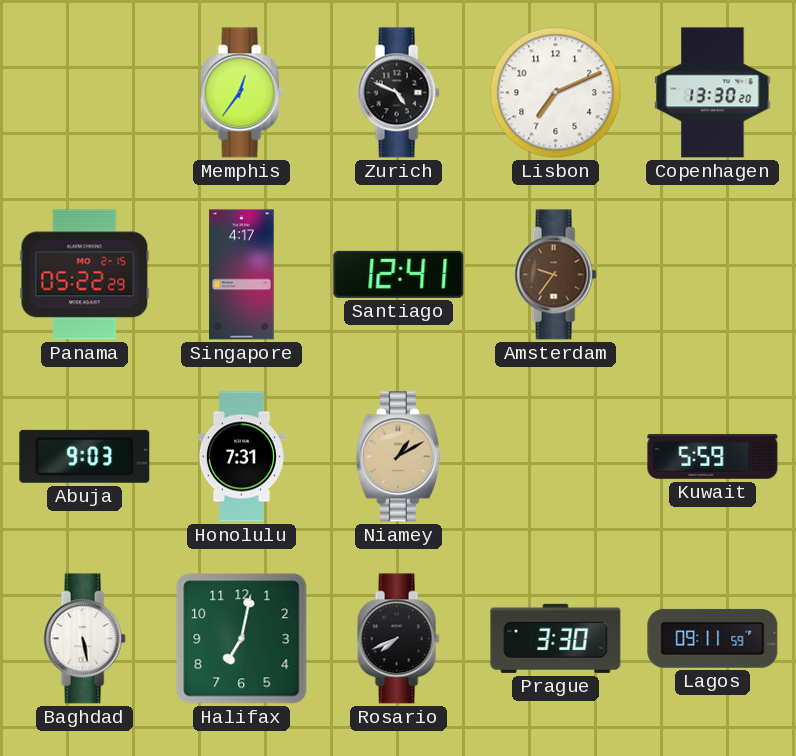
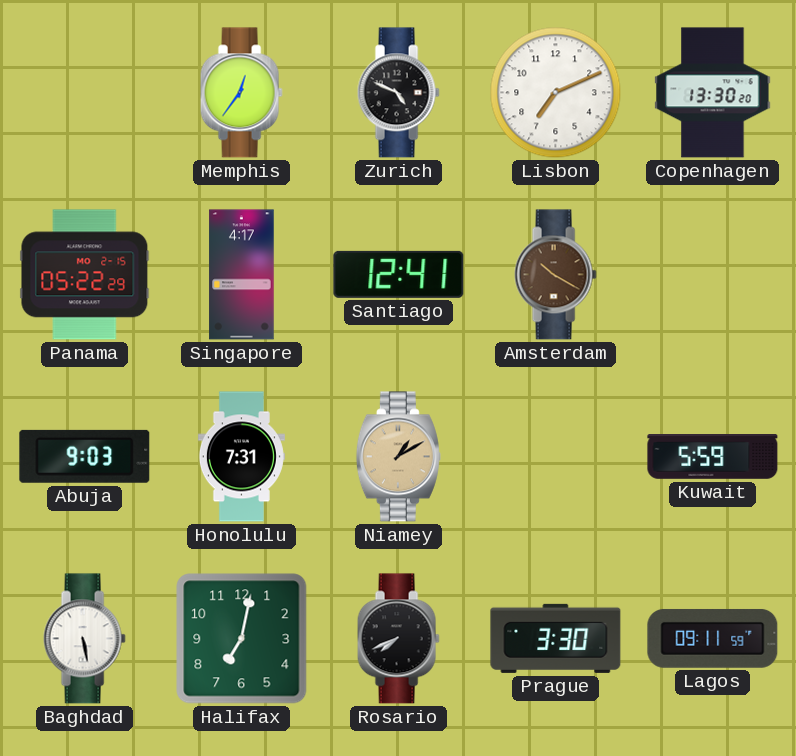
Amsterdam: 9:36 -> 10:20 (555, 275)
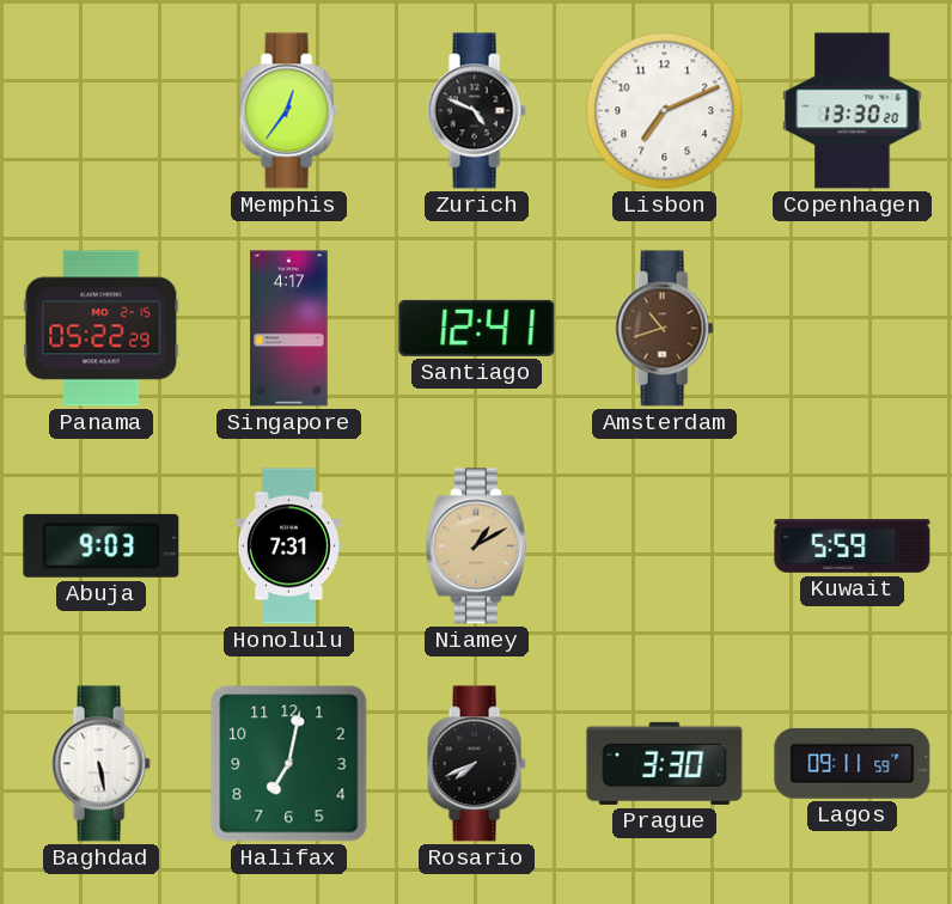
Amsterdam: 10:20 -> 10:42 (664, 329)
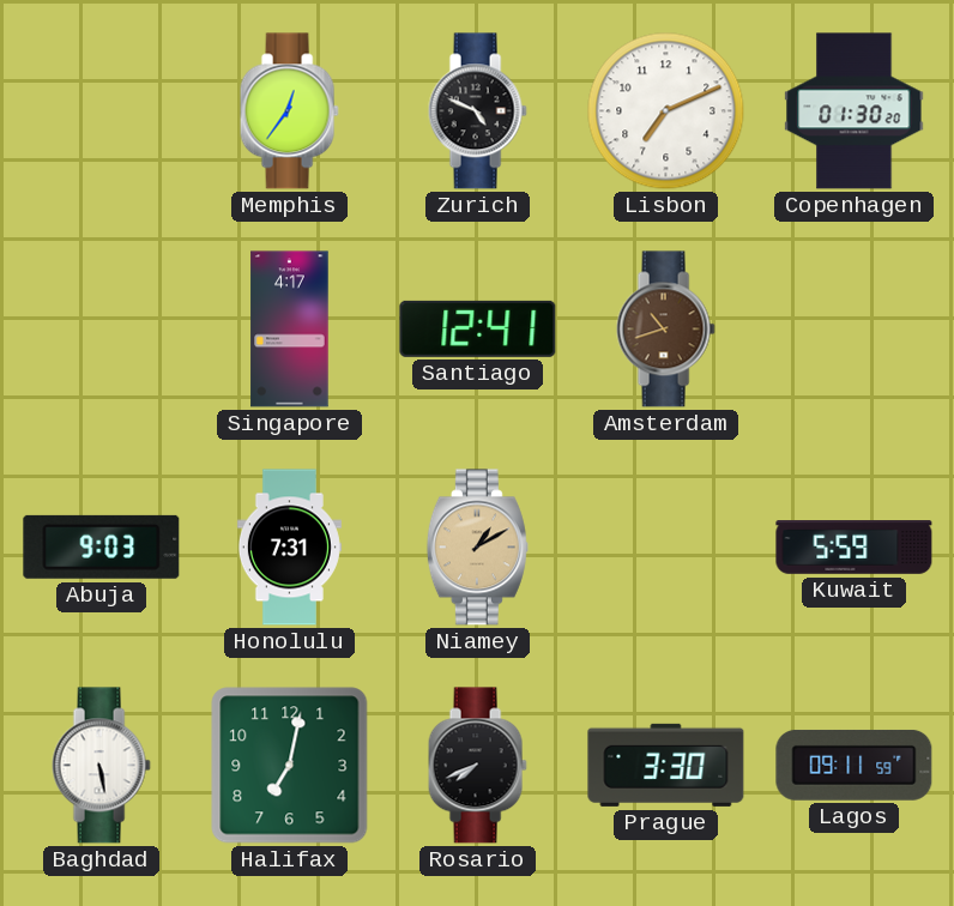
Copenhagen: 13:30 -> 01:30 (855, 111)
Panama: 05:22 -> none (102, 329)
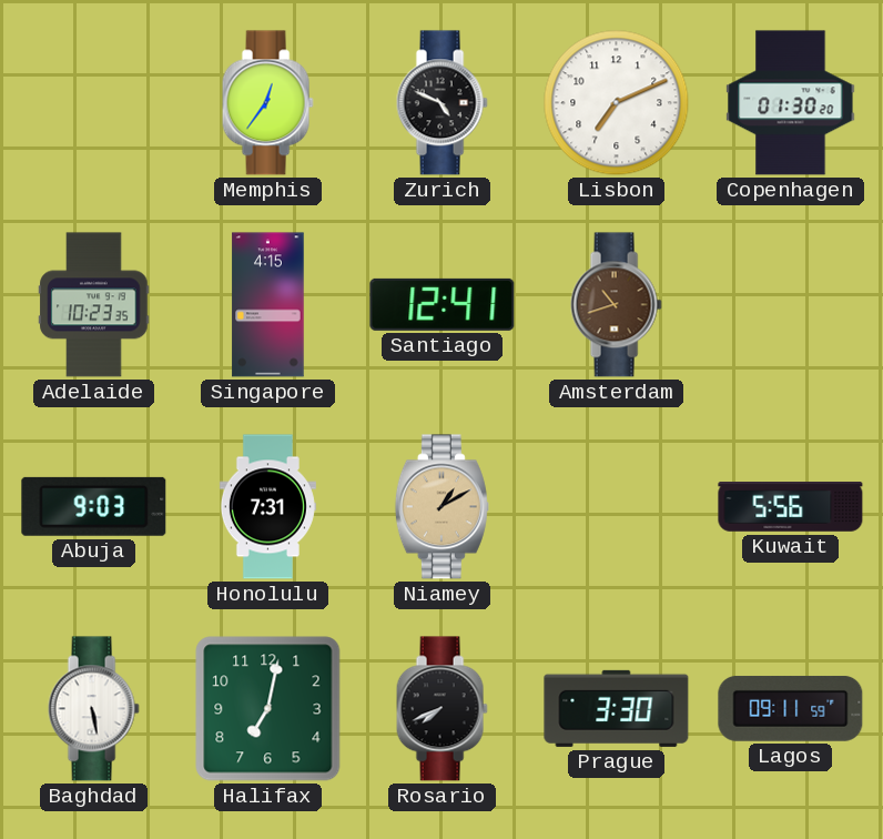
Adelaide: none -> 10:23 (94, 305)
Singapore: 4:17 -> 4:15 (268, 305)
Kuwait: 5:59 -> 5:56 (791, 507)
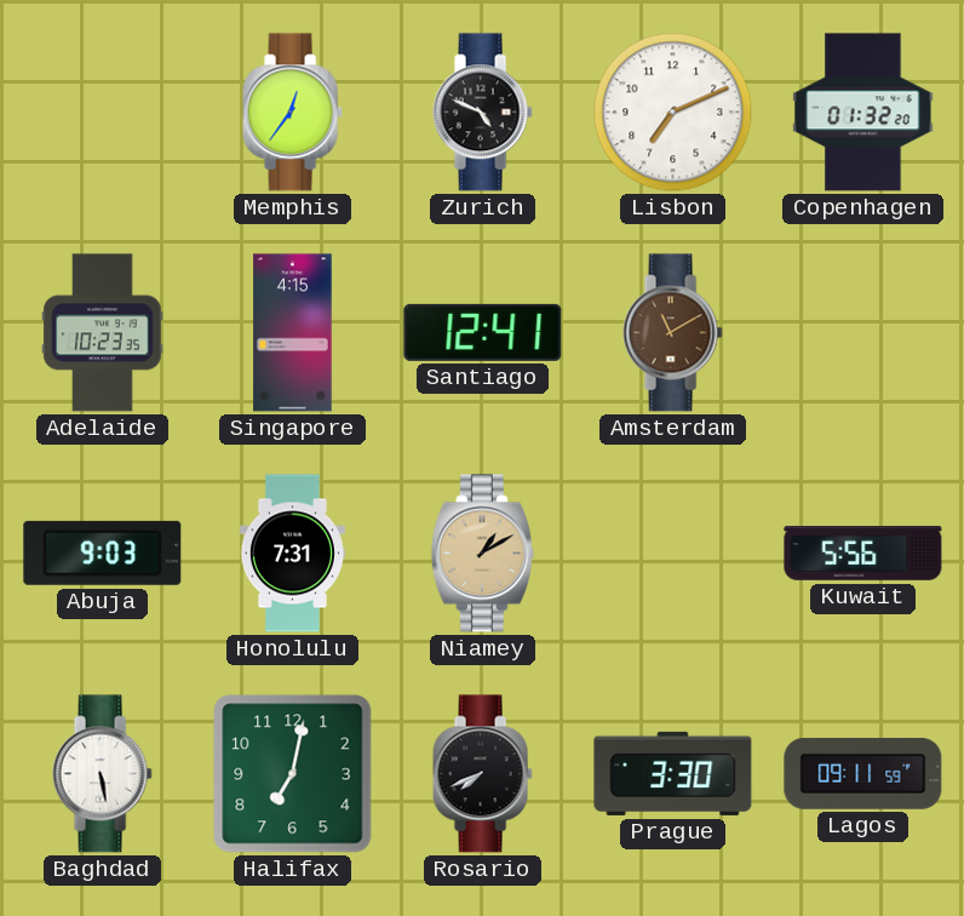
Copenhagen: 01:30 -> 01:32 (863, 113)
Amsterdam: 10:42 -> 11:10 (672, 333)
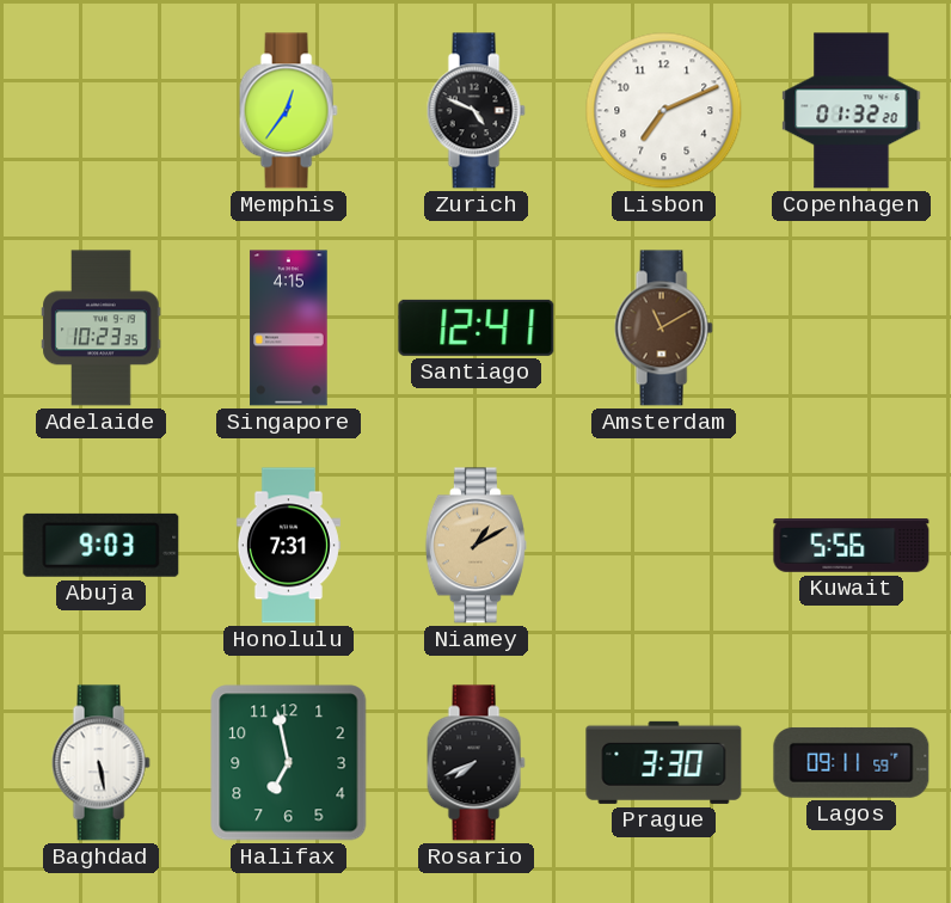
Halifax: 7:02 -> 6:58 (289, 763)
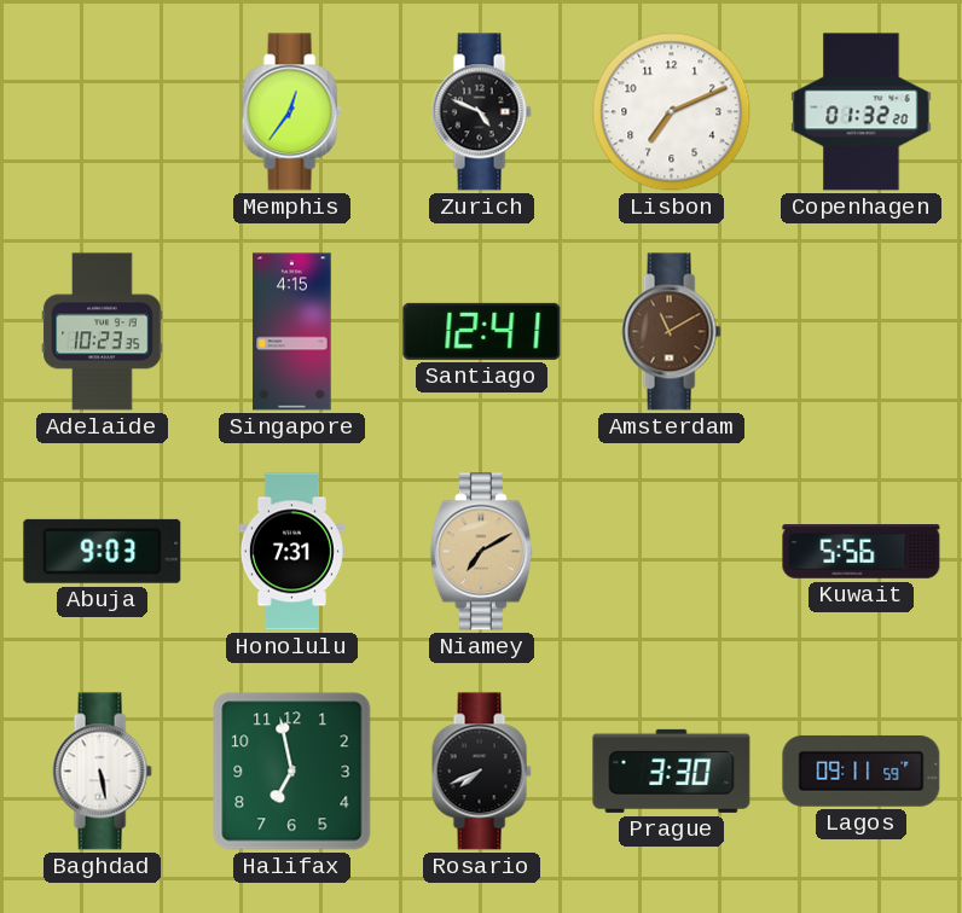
Niamey: 1:10 -> 7:10 (481, 552)
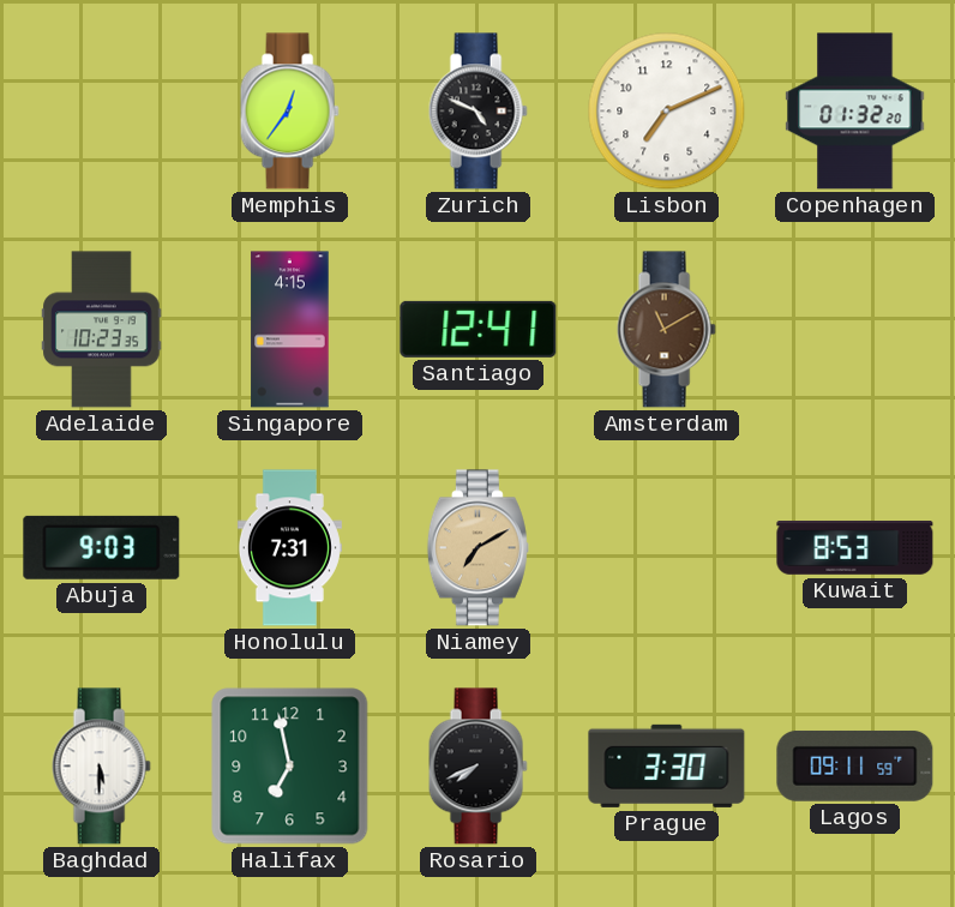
Kuwait: 5:56 -> 8:53 (855, 548)
Baghdad: 5:28 -> 5:30 (101, 767)
